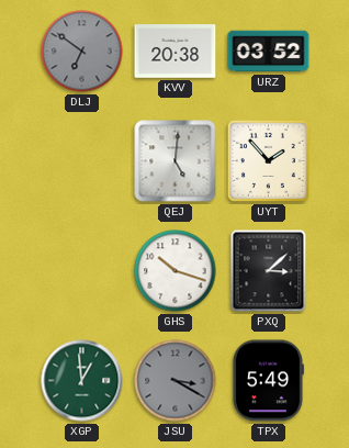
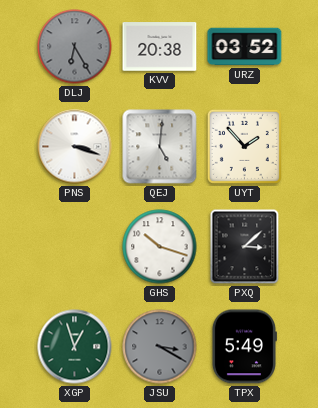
DLJ: 6:51 -> 6:25 (75, 47)
PNS: none -> 3:18 (75, 147)
XGP: 12:59 -> 12:57 (75, 347)
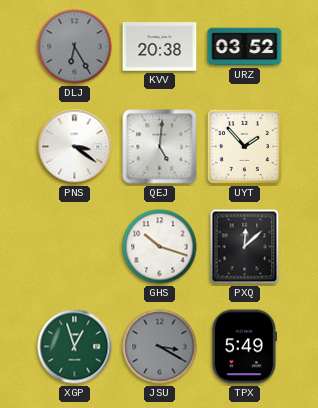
PNS: 3:18 -> 3:21 (75, 147)
PXQ: 3:08 -> 12:08 (245, 247)
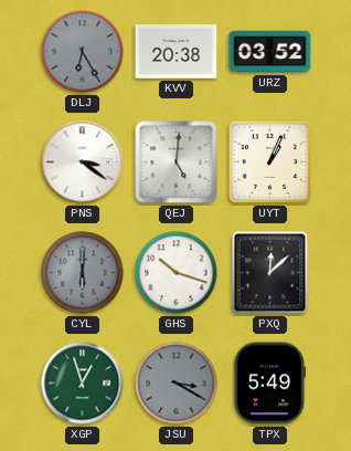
UYT: 1:53 -> 1:04 (269, 161)
CYL: none -> 6:00 (83, 273)
